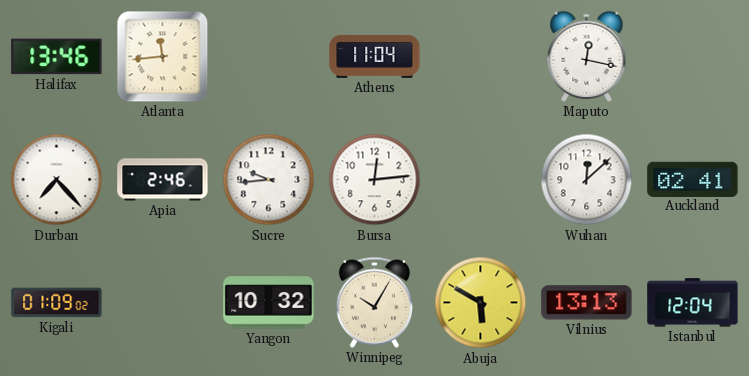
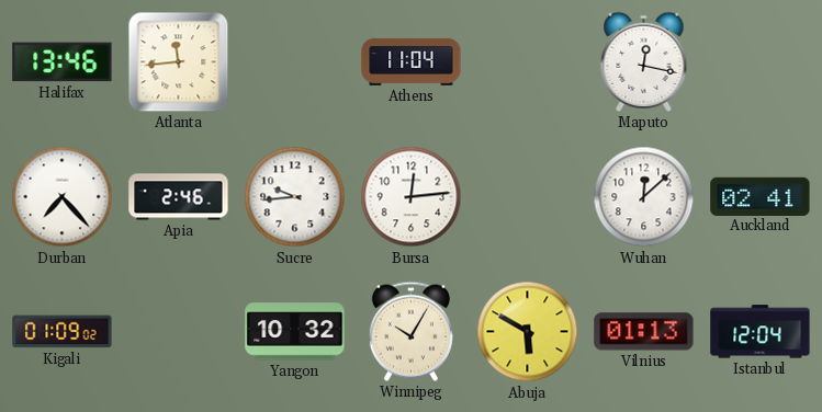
Vilnius: 13:13 -> 01:13 (644, 332)
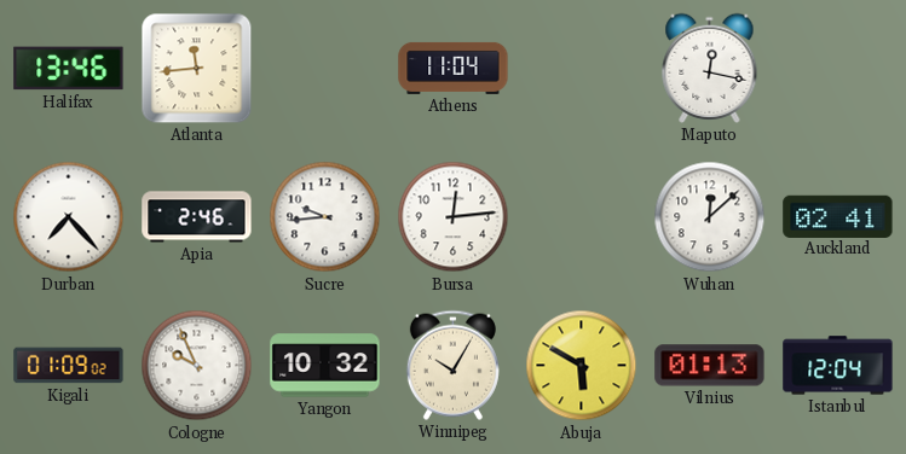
Cologne: none -> 9:56 (197, 366)
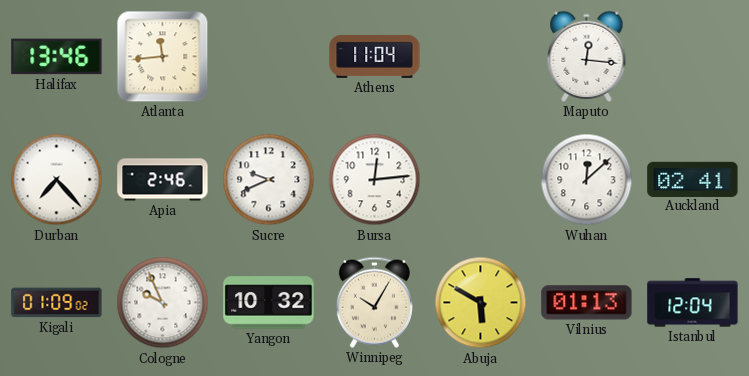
Maputo: 12:17 -> 12:16 (587, 56)
Sucre: 9:44 -> 9:41 (269, 180)
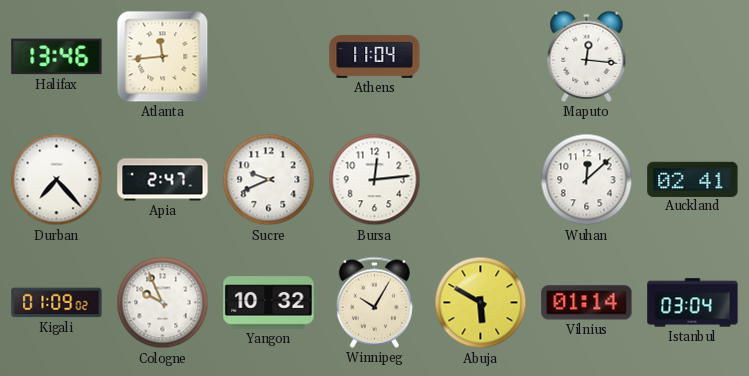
Apia: 2:46 -> 2:47 (163, 180)
Vilnius: 01:13 -> 01:14 (587, 303)
Istanbul: 12:04 -> 03:04 (693, 303)
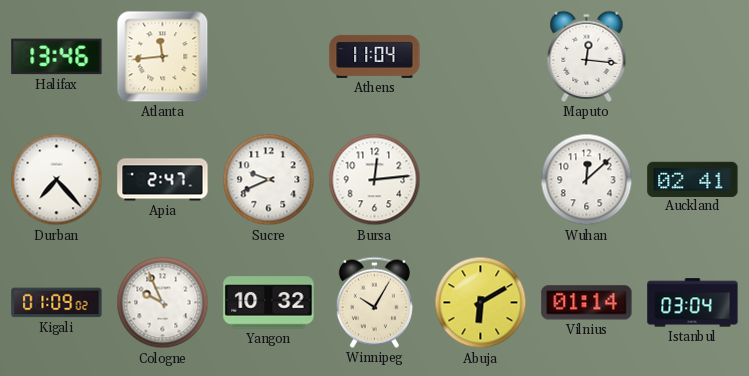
Abuja: 5:50 -> 6:10 (481, 303)
